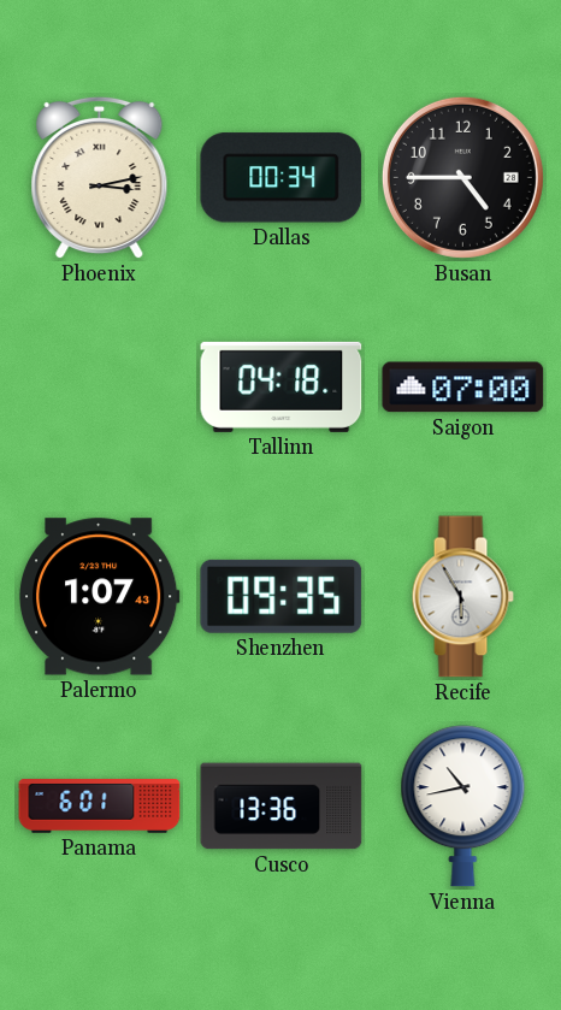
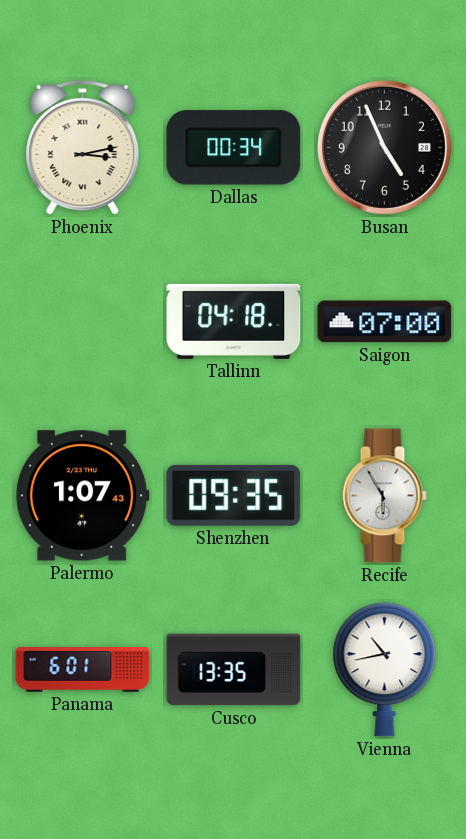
Busan: 4:45 -> 4:56 (384, 147)
Cusco: 13:36 -> 13:35 (234, 670)
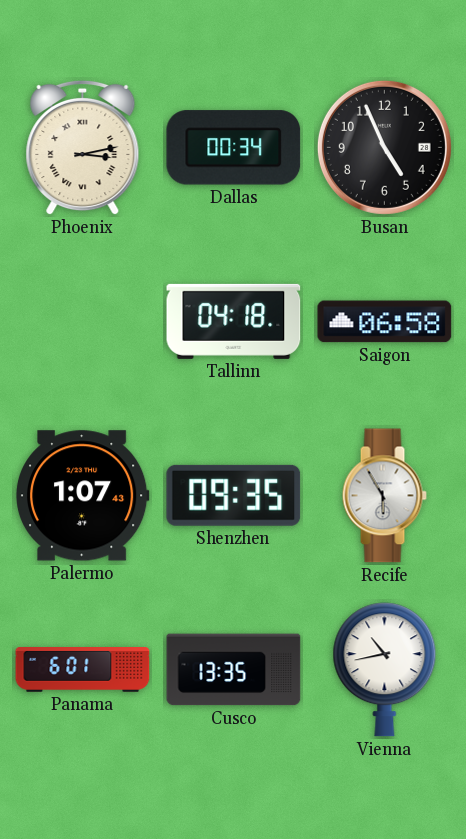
Saigon: 07:00 -> 06:58 (385, 322)
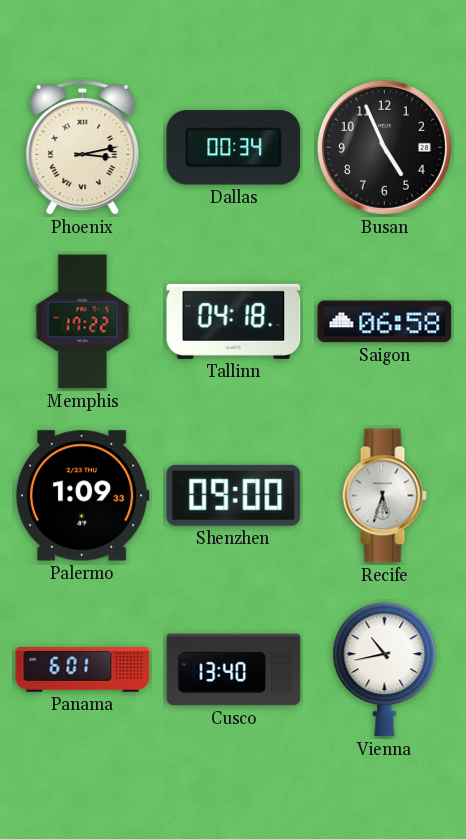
Memphis: none -> 17:22 (83, 322)
Palermo: 1:07 -> 1:09 (82, 496)
Shenzhen: 09:35 -> 09:00 (234, 495)
Recife: 5:55 -> 5:33 (384, 496)
Cusco: 13:35 -> 13:40 (234, 670)
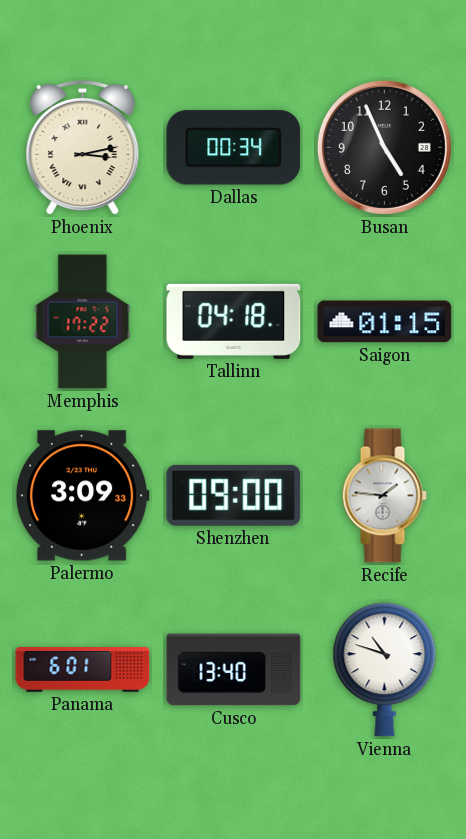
Saigon: 06:58 -> 01:15 (385, 322)
Palermo: 1:09 -> 3:09 (82, 496)
Recife: 5:33 -> 1:46 (384, 496)
Vienna: 10:43 -> 10:48 (385, 670)
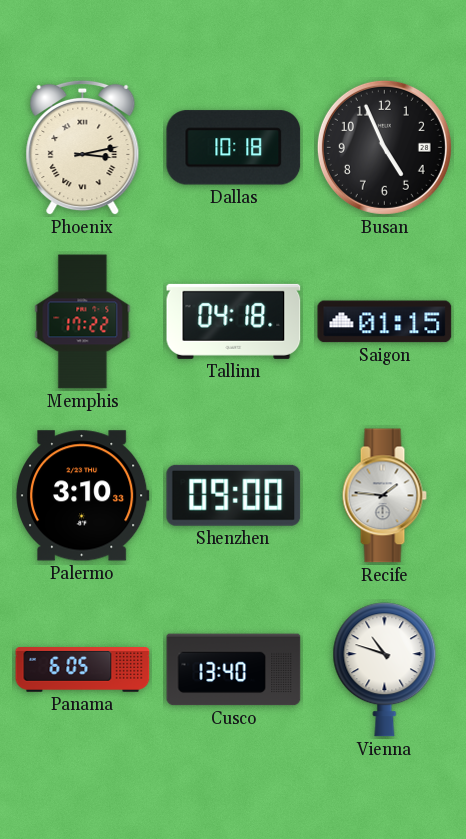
Dallas: 00:34 -> 10:18 (234, 148)
Palermo: 3:09 -> 3:10 (82, 496)
Panama: 6:01 -> 6:05 (83, 670)
